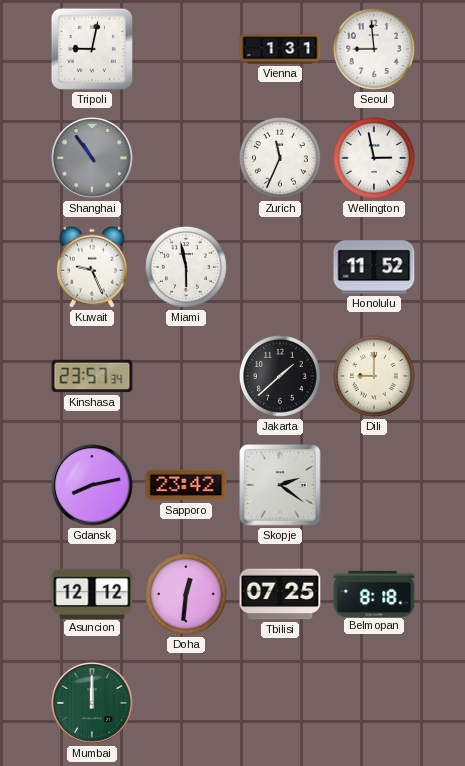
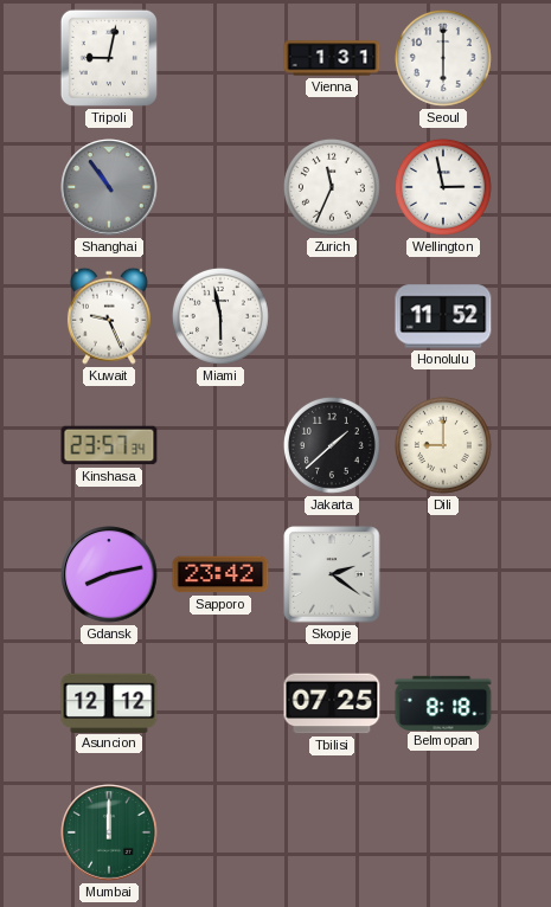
Seoul: 8:59 -> 6:00 (443, 58)
Doha: 12:31 -> none (186, 594)
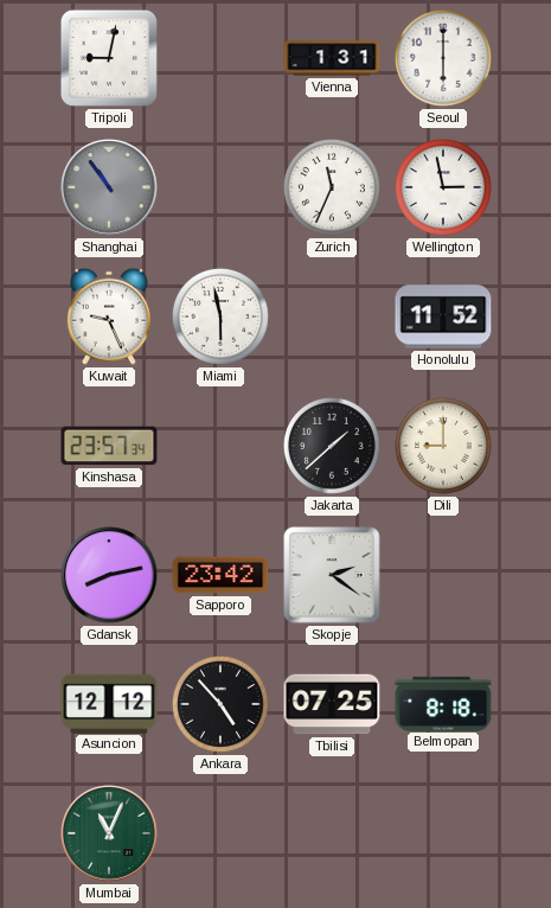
Ankara: none -> 4:53 (220, 704)
Mumbai: 12:00 -> 11:04 (109, 833)
